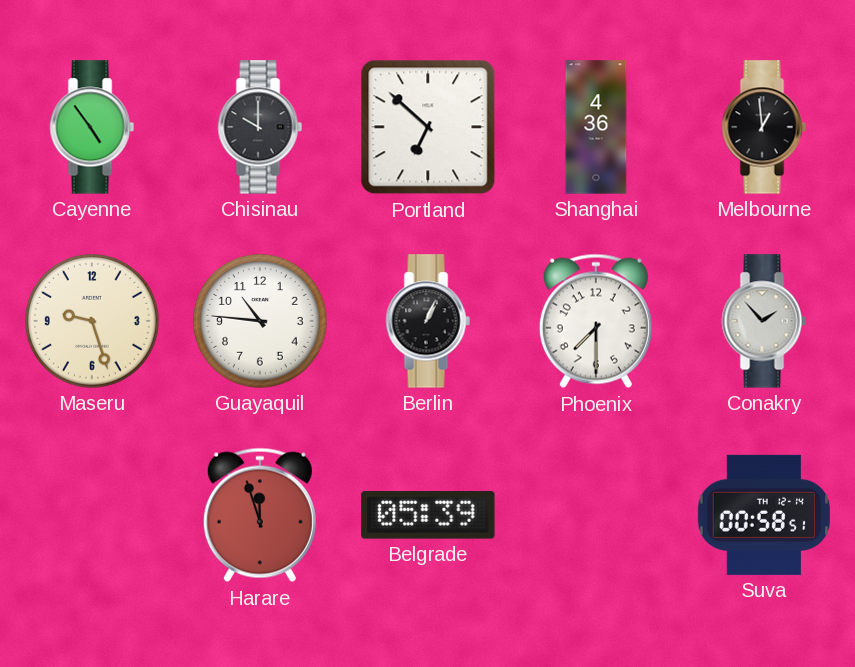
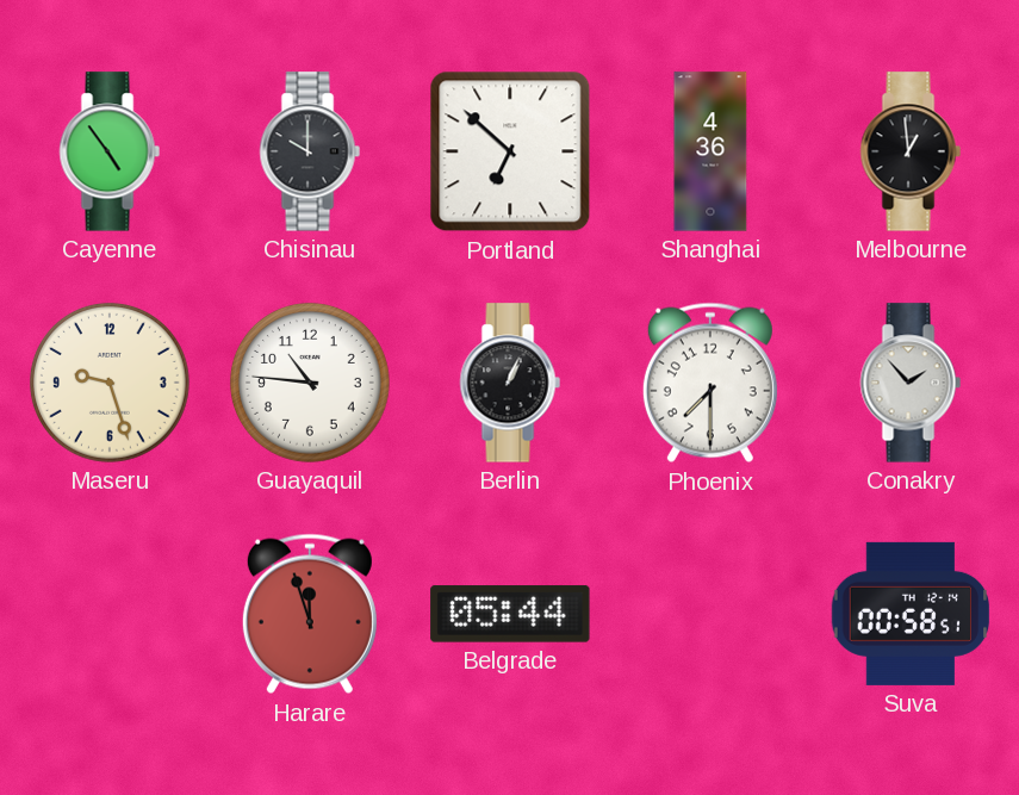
Belgrade: 05:39 -> 05:44 (510, 614)
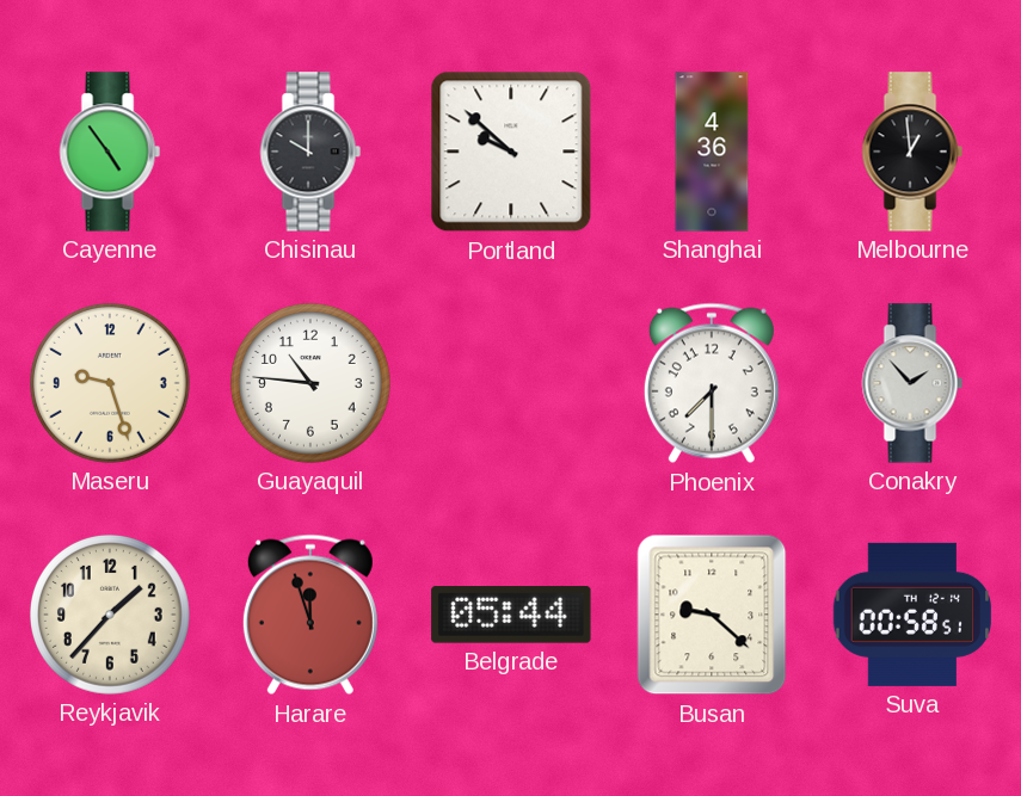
Portland: 6:52 -> 9:52 (511, 152)
Berlin: 1:04 -> none (510, 383)
Reykjavik: none -> 1:37 (111, 616)
Busan: none -> 9:22 (712, 615)
